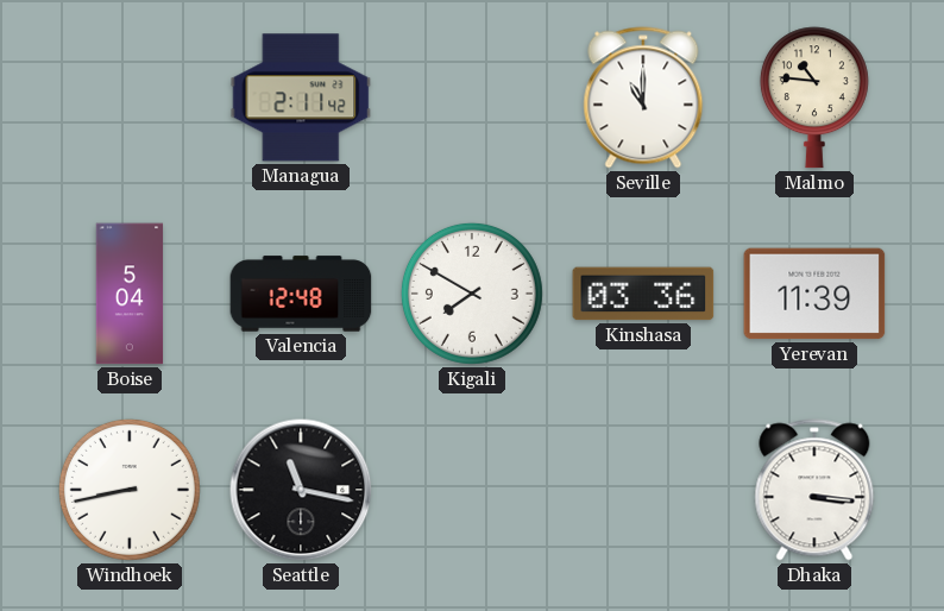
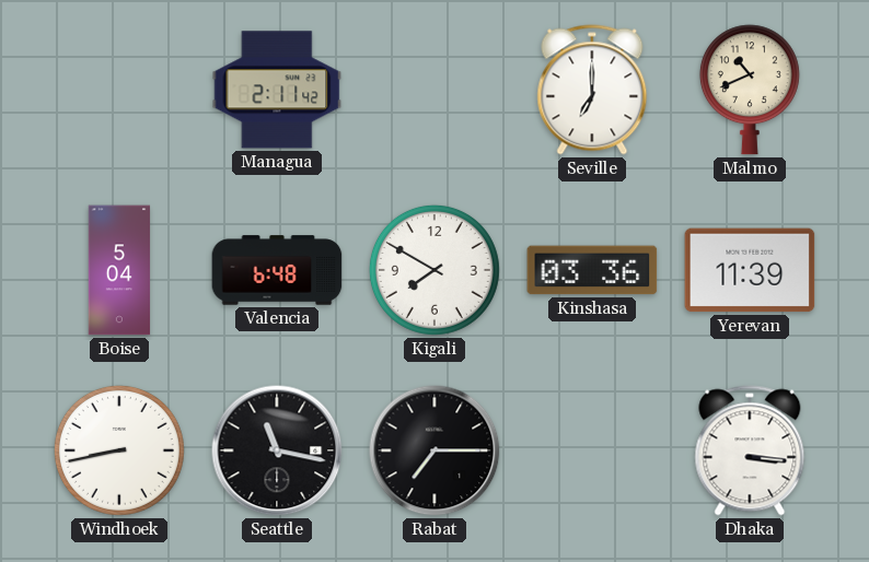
Seville: 11:00 -> 7:00 (592, 90)
Malmo: 10:46 -> 10:41 (750, 90)
Valencia: 12:48 -> 6:48 (277, 270)
Rabat: none -> 7:15 (434, 450)
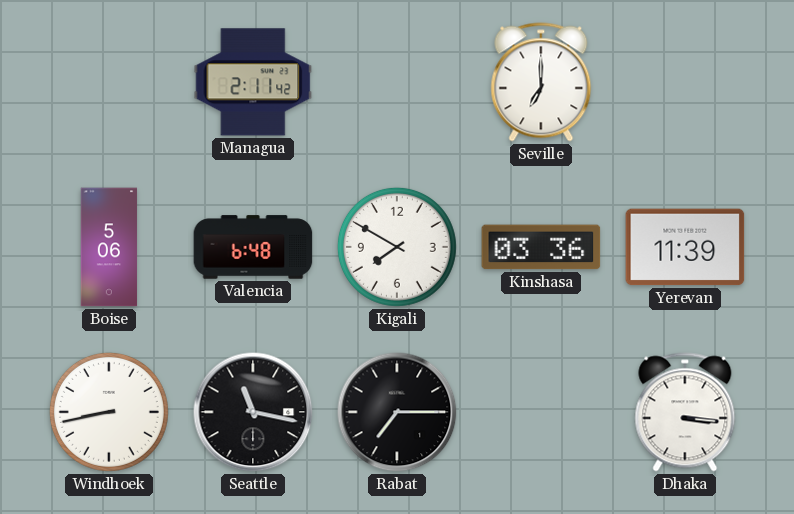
Malmo: 10:41 -> none (750, 90)
Boise: 5:04 -> 5:06 (109, 247)
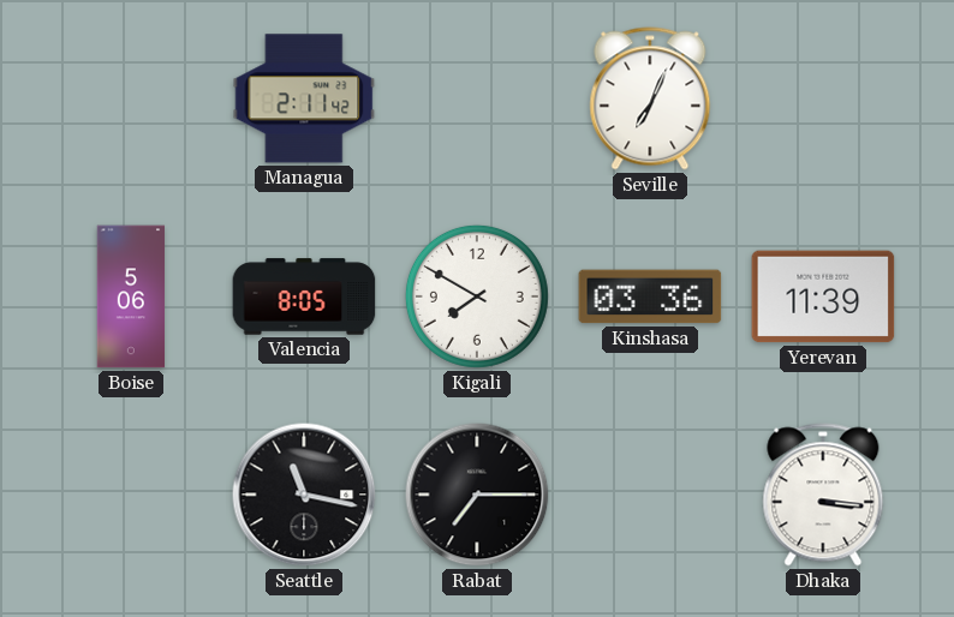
Seville: 7:00 -> 7:04 (650, 98)
Valencia: 6:48 -> 8:05 (304, 296)
Windhoek: 8:43 -> none (109, 412)
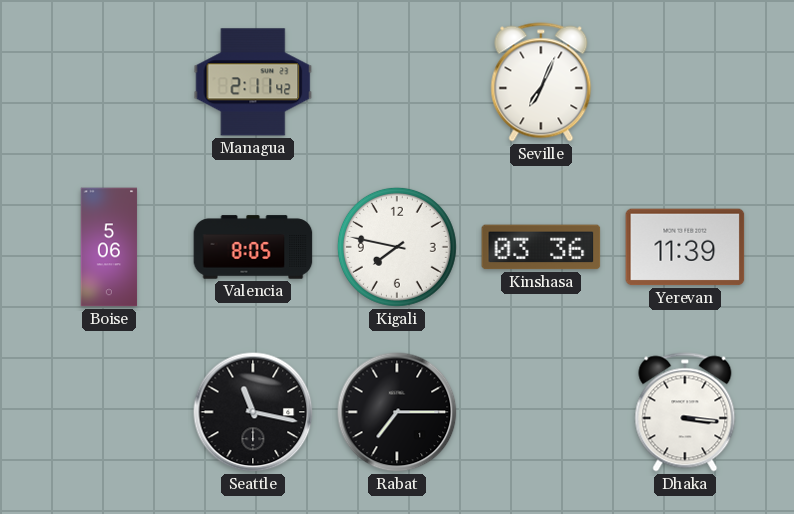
Kigali: 7:50 -> 7:47 (397, 247)
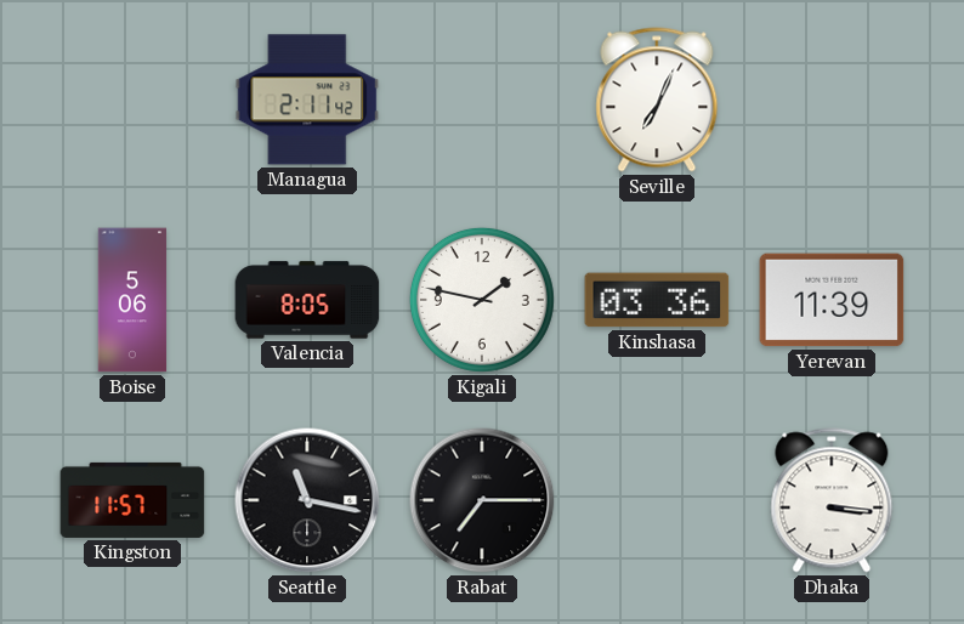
Kigali: 7:47 -> 1:47 (482, 300)
Kingston: none -> 11:57 (132, 500)
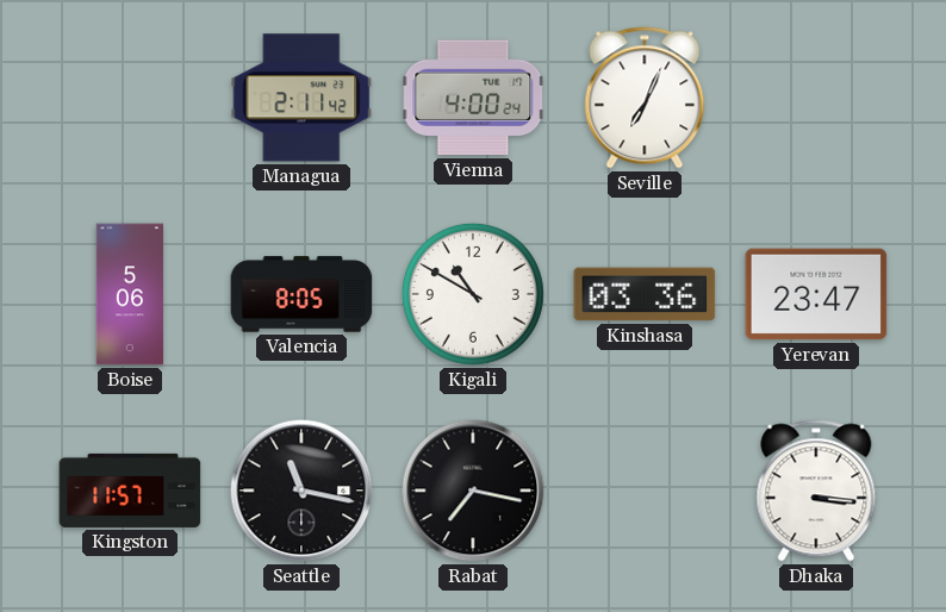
Vienna: none -> 4:00 (473, 98)
Kigali: 1:47 -> 10:50 (473, 294)
Yerevan: 11:39 -> 23:47 (816, 294)
Rabat: 7:15 -> 7:17 (473, 491)
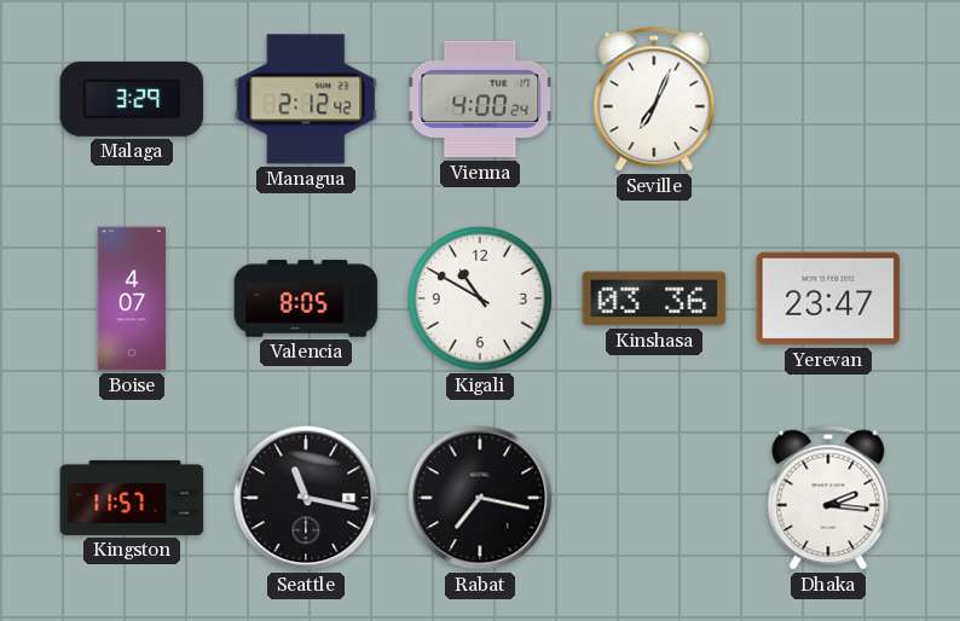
Malaga: none -> 3:29 (132, 99)
Managua: 2:11 -> 2:12 (306, 99)
Boise: 5:06 -> 4:07 (132, 298)
Dhaka: 3:16 -> 2:16 (828, 498)
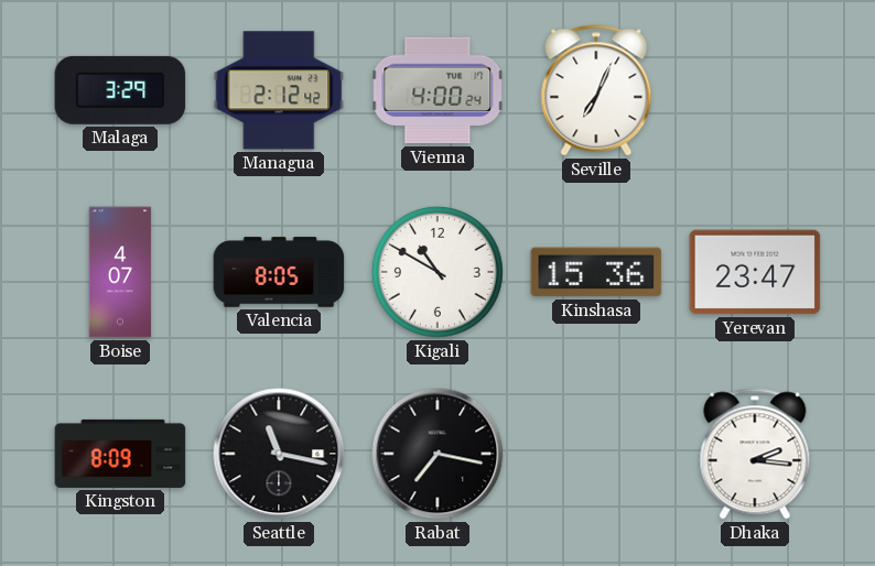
Kinshasa: 03:36 -> 15:36 (596, 272)
Kingston: 11:57 -> 8:09 (120, 454)
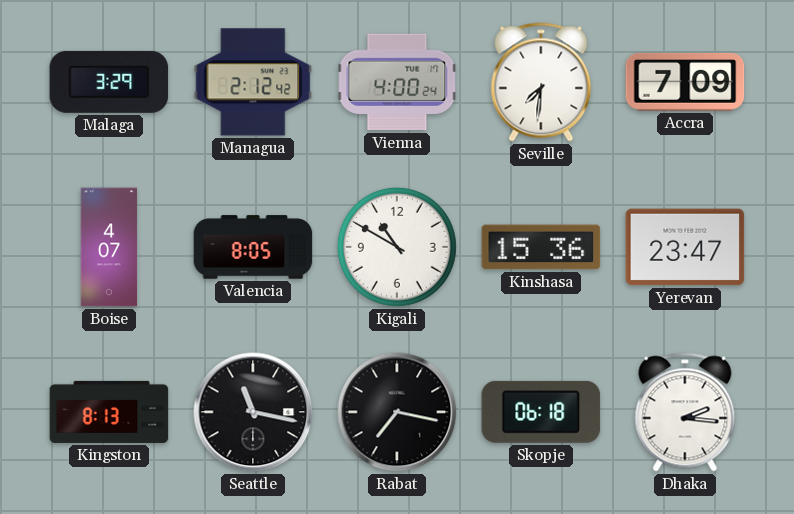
Seville: 7:04 -> 7:31 (541, 82)
Accra: none -> 7:09 (685, 82)
Kingston: 8:09 -> 8:13 (109, 412)
Skopje: none -> 06:18 (541, 412)
